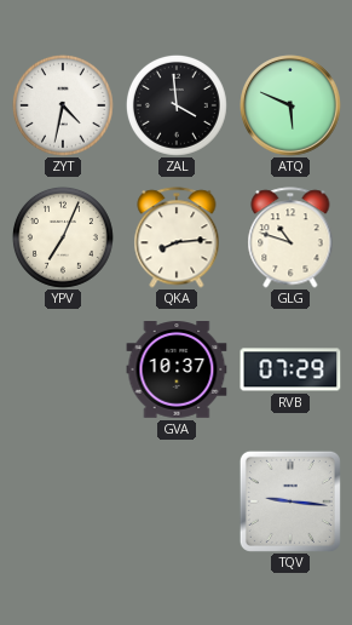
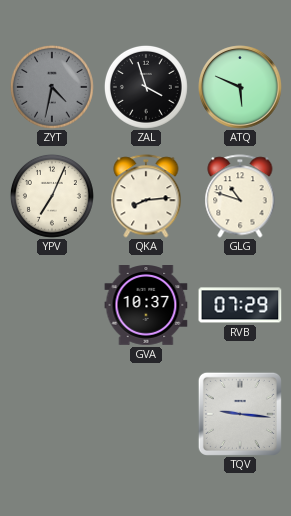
ZYT dial: white -> grey (52, 87)
ZAL: 3:59 -> 3:57 (146, 87)
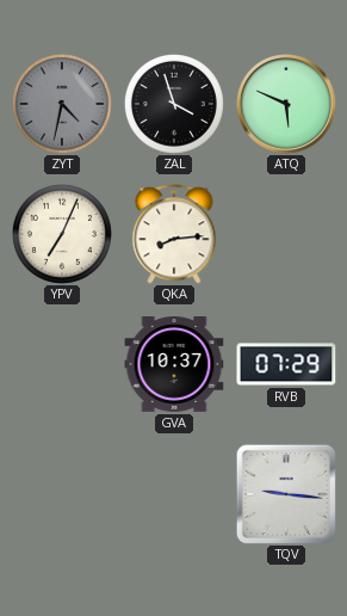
GLG: 10:48 -> none (240, 196)
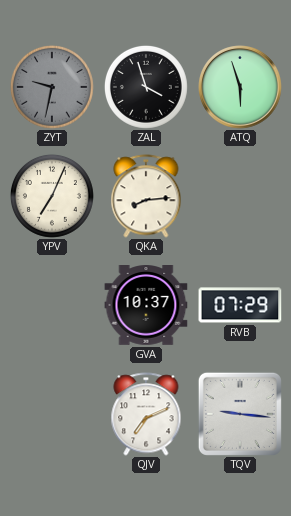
ZYT: 4:32 -> 9:32 (52, 87)
ATQ: 5:49 -> 5:57 (240, 87)
QJV: none -> 7:11 (146, 414)
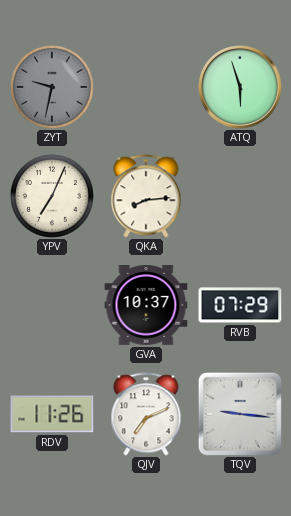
ZAL: 3:57 -> none (146, 87)
RDV: none -> 11:26 (52, 414)
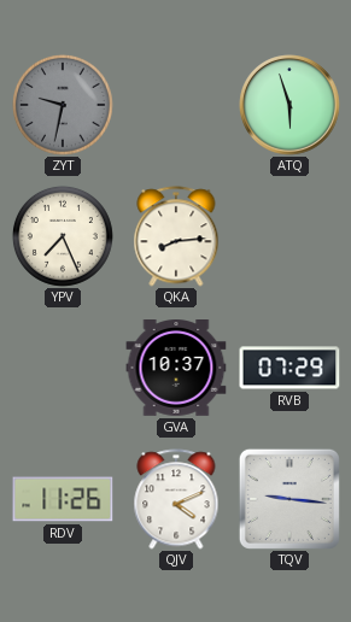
YPV: 7:04 -> 7:26 (63, 236)
QJV: 7:11 -> 4:11 (176, 499)
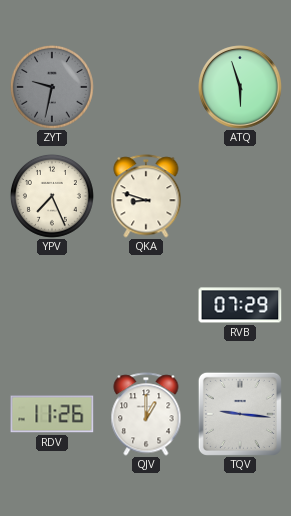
QKA: 8:14 -> 8:48 (146, 196)
GVA: 10:37 -> none (176, 369)
QJV: 4:11 -> 1:00 (146, 414)
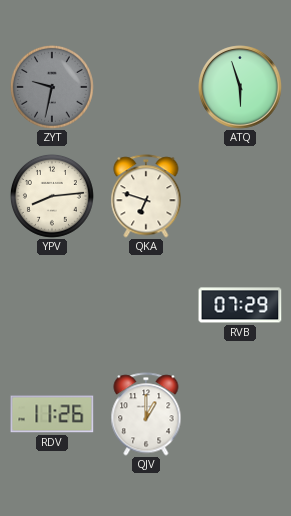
YPV: 7:26 -> 8:14 (52, 196)
QKA: 8:48 -> 6:48 (146, 196)
TQV: 9:16 -> none (240, 414)
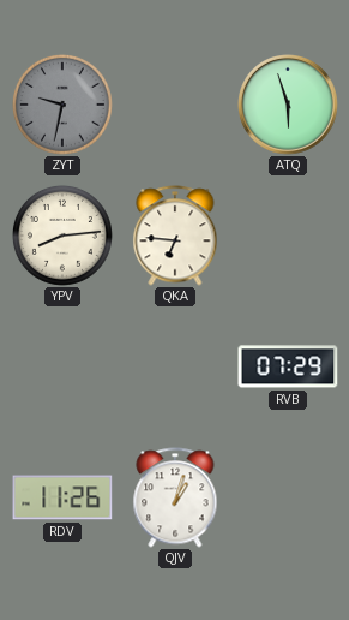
QKA: 6:48 -> 6:46 (175, 236)
QJV: 1:00 -> 1:03 (175, 497)
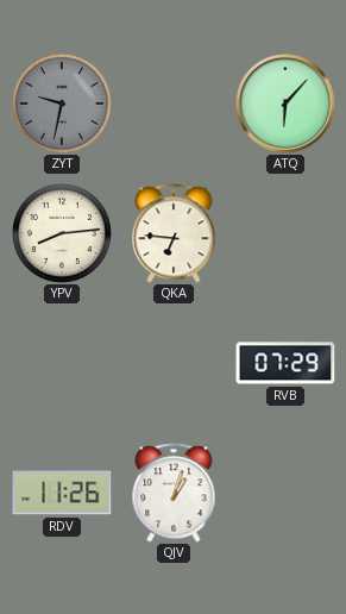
ATQ: 5:57 -> 6:07 (285, 104)
